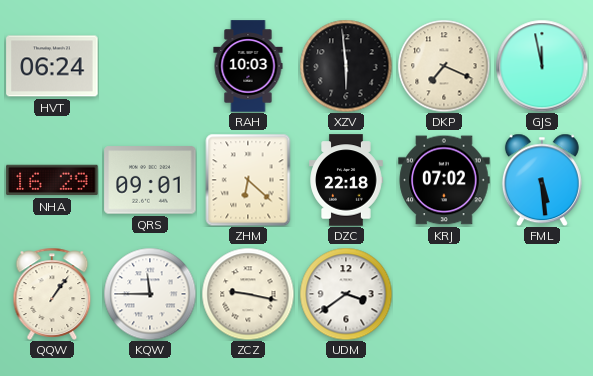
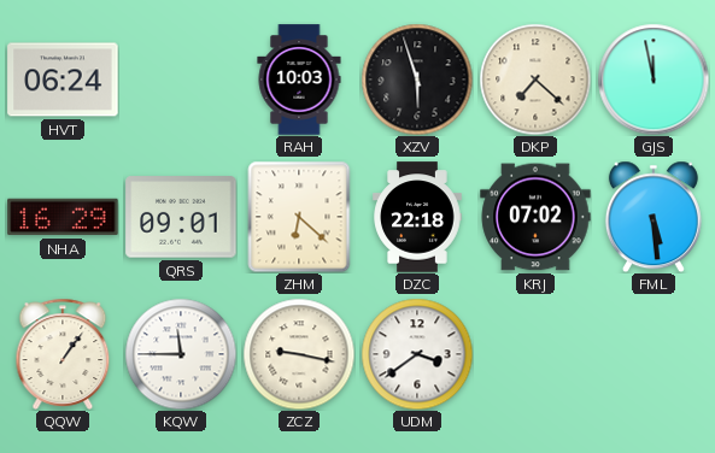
XZV: 5:59 -> 5:57 (417, 80)
DKP: 7:19 -> 7:22 (535, 80)
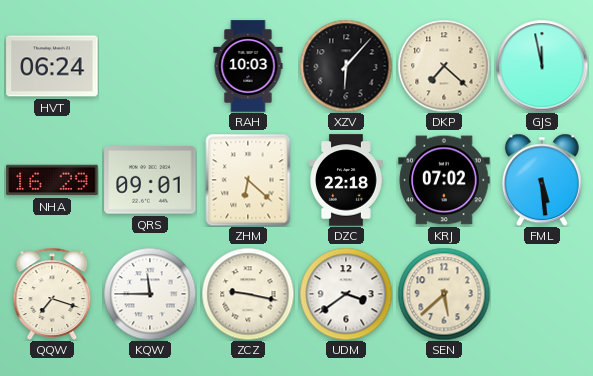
XZV: 5:57 -> 6:07 (346, 66)
QQW: 1:06 -> 7:18 (52, 294)
SEN: none -> 5:38 (444, 294)
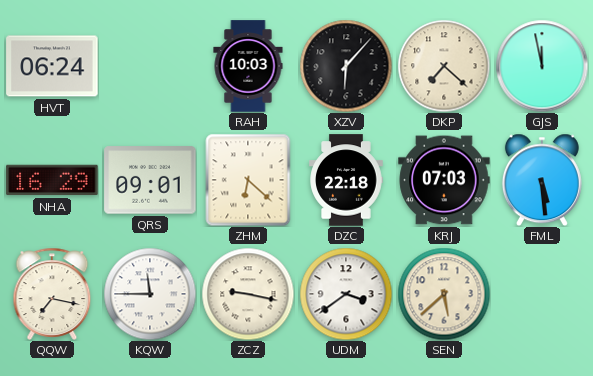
KRJ: 07:02 -> 07:03 (444, 180)
QQW: 7:18 -> 7:17 (52, 294)
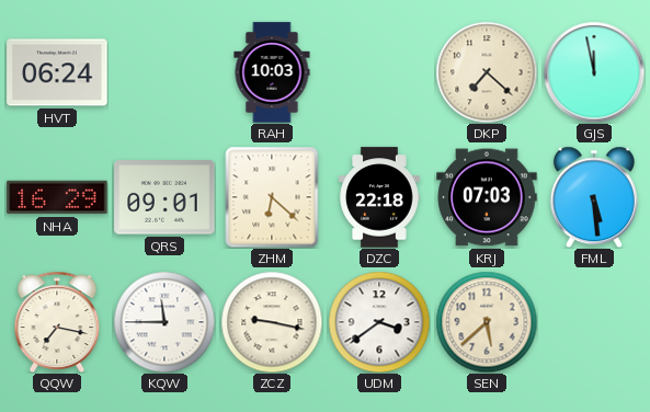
XZV: 6:07 -> none (346, 66)
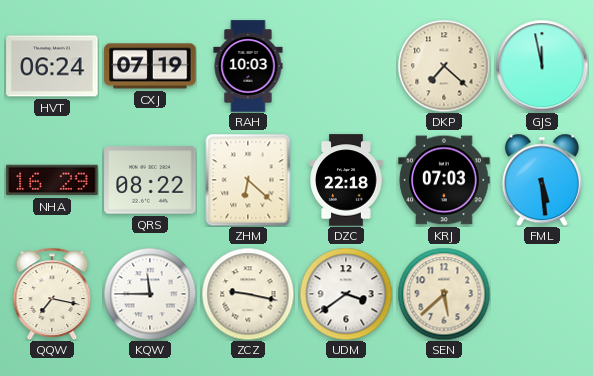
CXJ: none -> 07:19 (150, 66)
QRS: 09:01 -> 08:22 (150, 180)
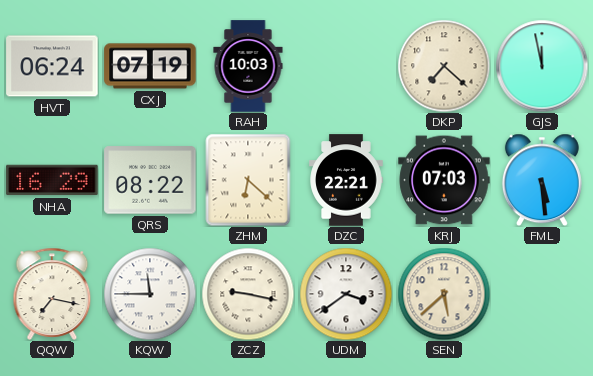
DZC: 22:18 -> 22:21 (346, 180)
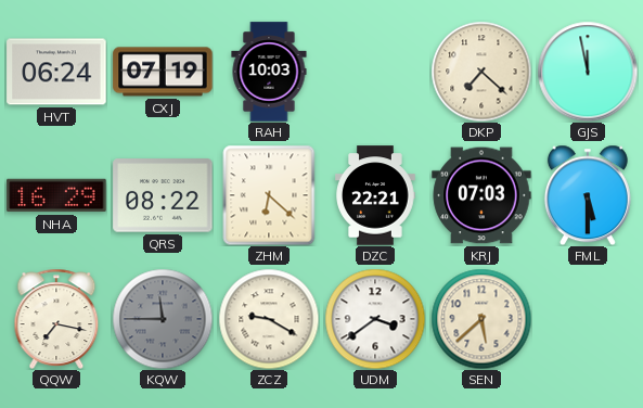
FML: 5:29 -> 5:30 (588, 195)
KQW dial: white -> grey (163, 319)
ZCZ: 9:17 -> 9:20 (269, 319)
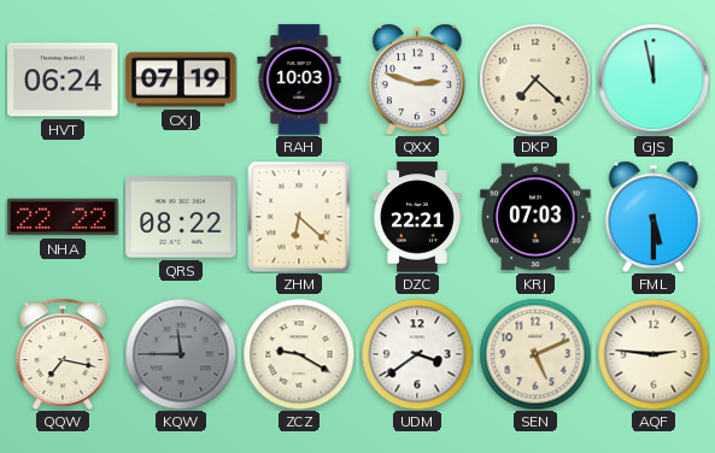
QXX: none -> 2:48 (417, 80)
NHA: 16:29 -> 22:22 (63, 217)
SEN: 5:38 -> 5:11 (535, 354)
AQF: none -> 2:46 (654, 354)
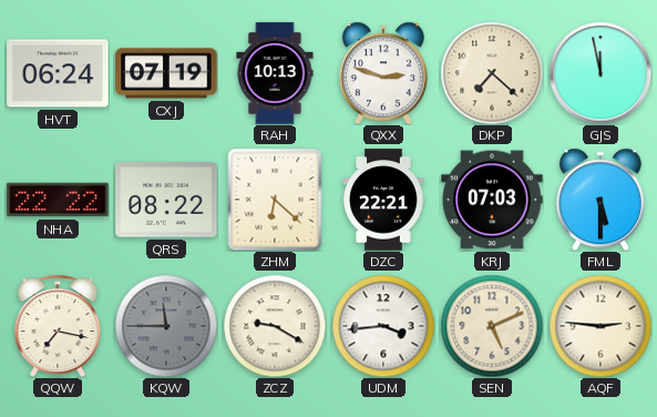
RAH: 10:03 -> 10:13 (275, 73)
UDM: 3:39 -> 3:44 (383, 326)
